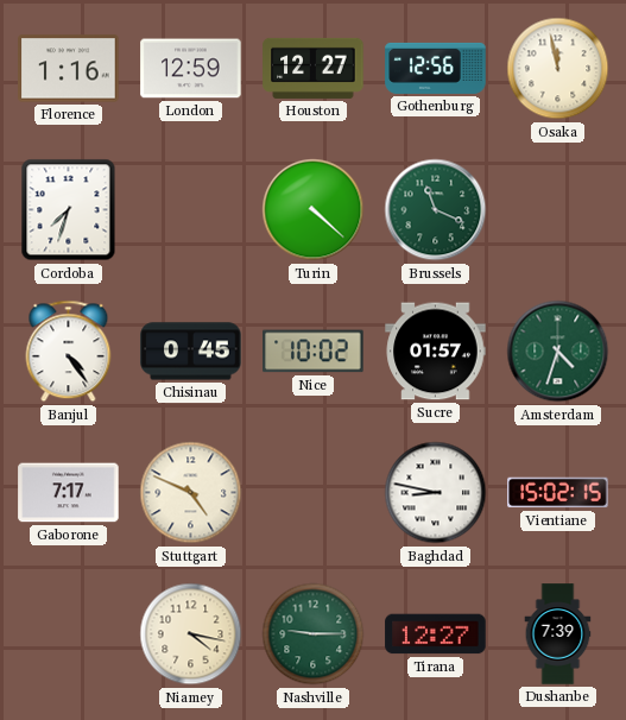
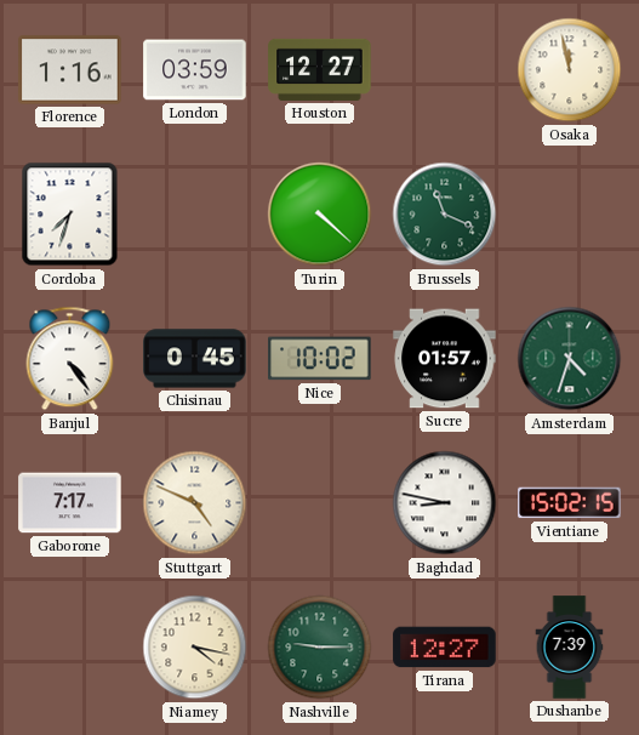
London: 12:59 -> 03:59 (195, 70)
Gothenburg: 12:56 -> none (436, 68)
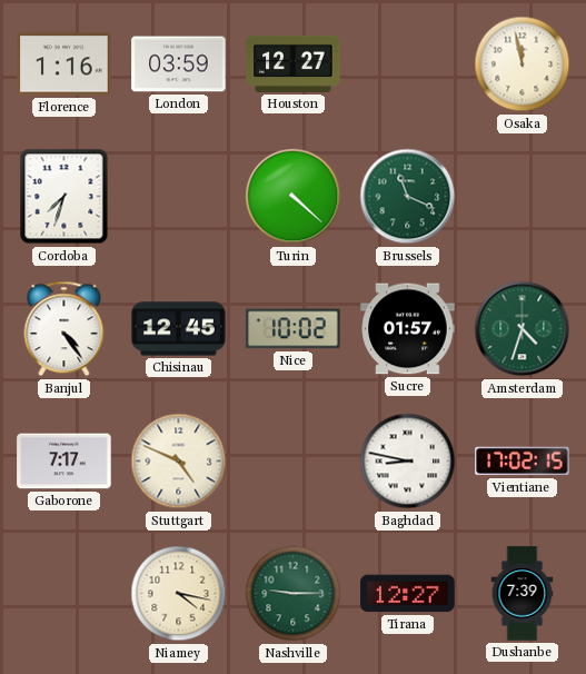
Chisinau: 0:45 -> 12:45 (179, 329)
Vientiane: 15:02 -> 17:02 (523, 462)
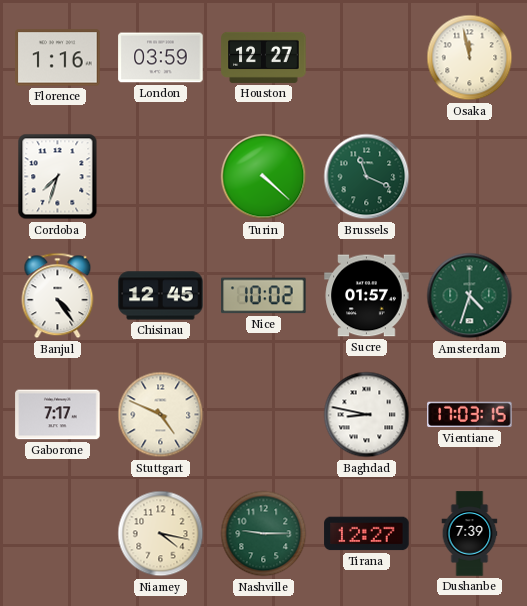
Vientiane: 17:02 -> 17:03 (470, 415)
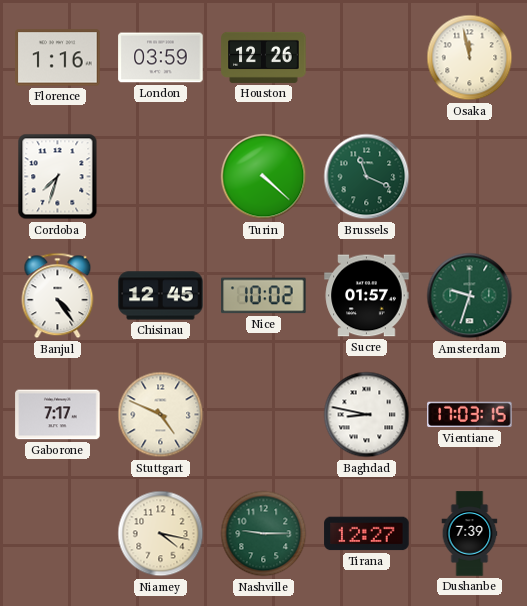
Houston: 12:27 -> 12:26 (264, 57)
Amsterdam: 4:33 -> 9:33 (470, 296)
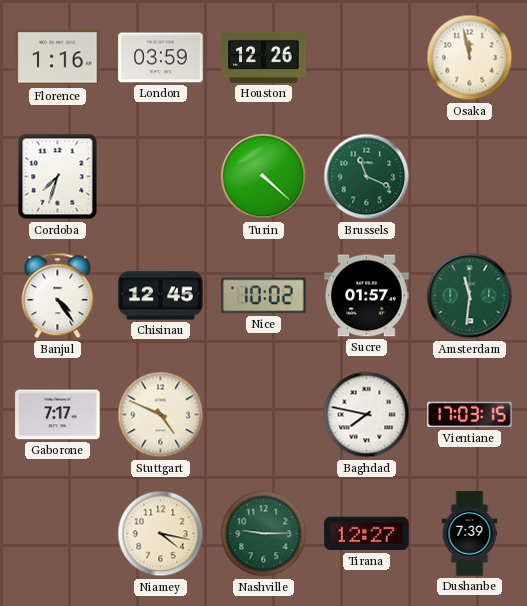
Amsterdam: 9:33 -> 11:31 (470, 296)
Baghdad: 8:47 -> 7:47 (367, 415)
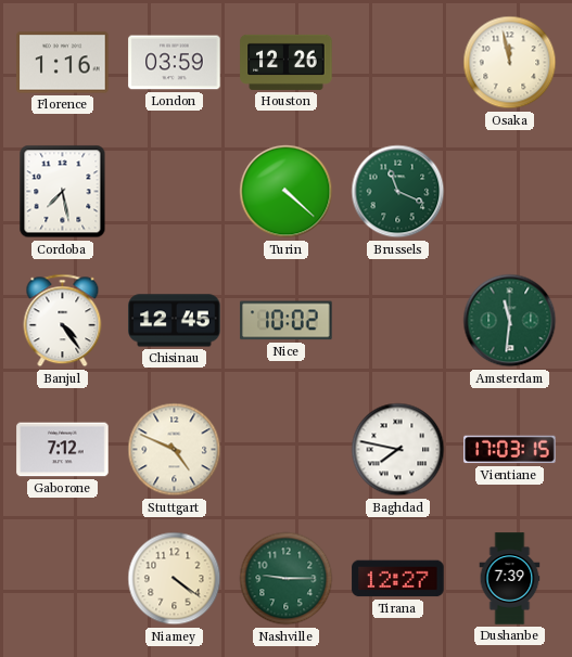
Cordoba: 7:33 -> 7:28 (63, 192)
Sucre: 01:57 -> none (367, 296)
Gaborone: 7:17 -> 7:12 (63, 450)
Niamey: 4:17 -> 4:21 (175, 579)
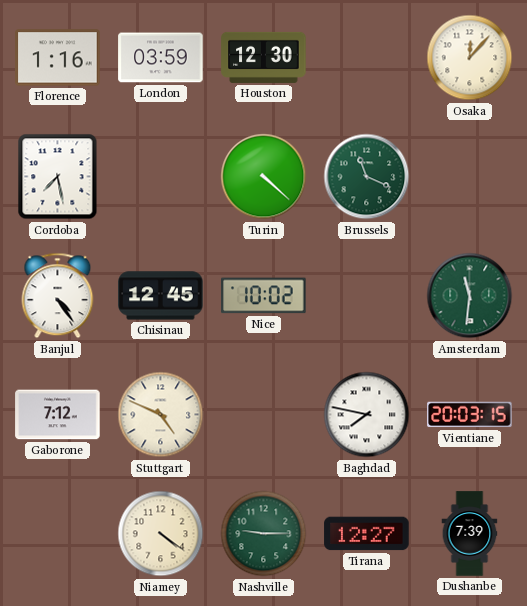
Houston: 12:26 -> 12:30 (264, 57)
Osaka: 11:58 -> 12:07 (470, 58)
Vientiane: 17:03 -> 20:03 (470, 415)
